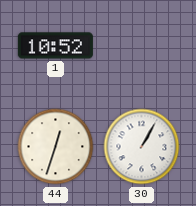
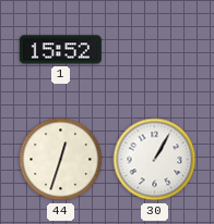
1: 10:52 -> 15:52 (60, 50)
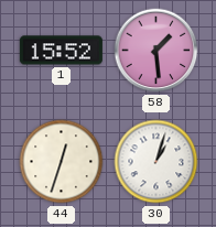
58: none -> 1:29 (156, 51)
30: 1:05 -> 1:03 (156, 162)
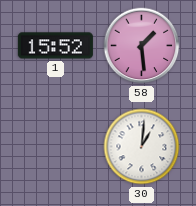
44: 12:33 -> none (62, 162)
30: 1:03 -> 1:01 (142, 147)
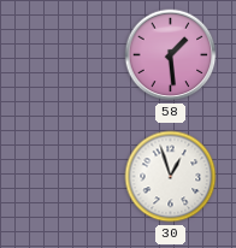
1: 15:52 -> none (55, 46)
30: 1:01 -> 12:57 (171, 177)
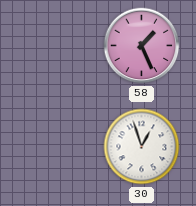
58: 1:29 -> 1:26 (142, 46)
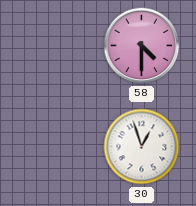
58: 1:26 -> 4:30 (142, 46)
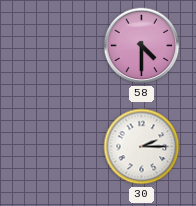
30: 12:57 -> 2:15 (142, 147)
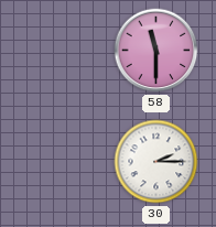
58: 4:30 -> 11:30 (156, 51)
